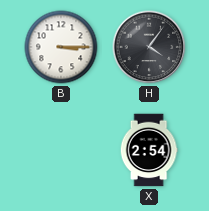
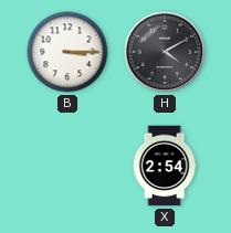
H: 4:06 -> 4:10 (165, 52)
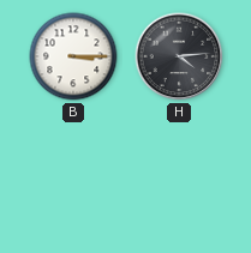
H: 4:10 -> 4:14 (179, 56)
X: 2:54 -> none (165, 166)
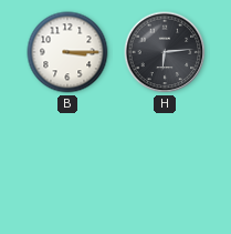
H: 4:14 -> 6:14 (165, 52)
